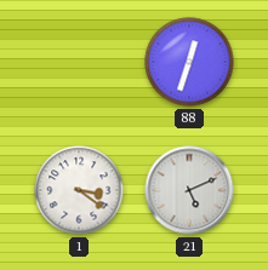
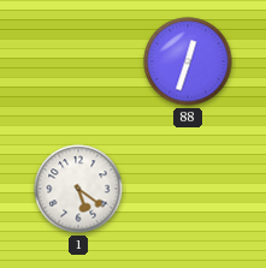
1: 3:21 -> 5:21 (78, 189)
21: 5:11 -> none (189, 190)
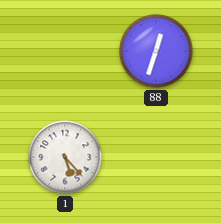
1: 5:21 -> 5:23 (65, 157)
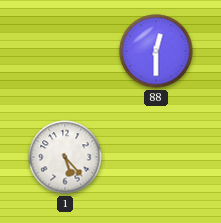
88: 12:33 -> 12:30 (156, 51)
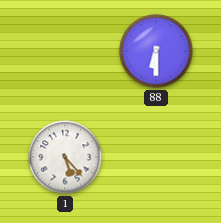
88: 12:30 -> 6:30 (156, 51)
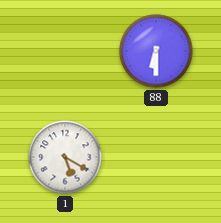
1: 5:23 -> 5:20 (65, 157)
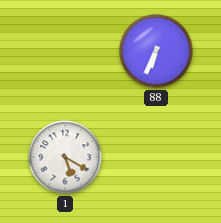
88: 6:30 -> 6:34 (156, 51)
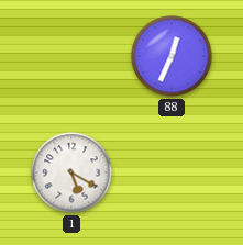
88: 6:34 -> 12:34 (172, 56)
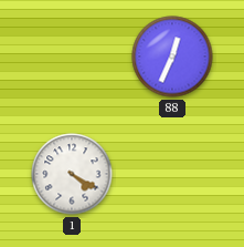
1: 5:20 -> 4:20 (72, 174)
